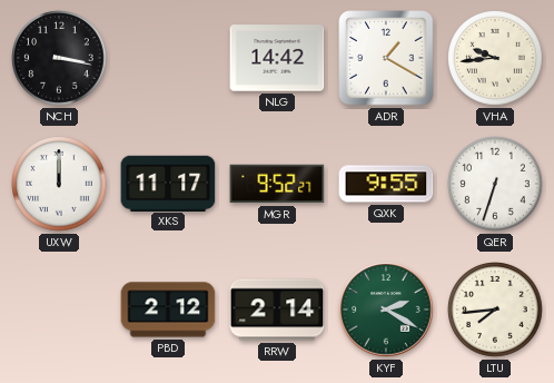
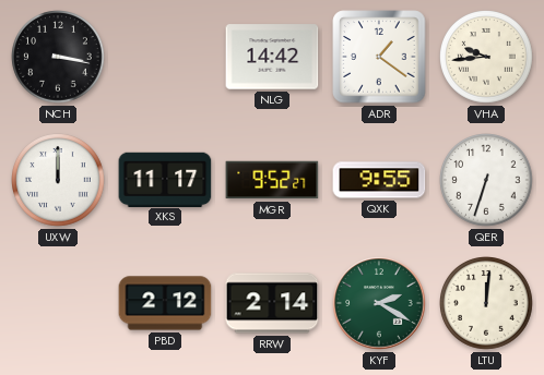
ADR: 1:20 -> 1:21 (379, 57)
LTU: 7:44 -> 12:01 (487, 304)
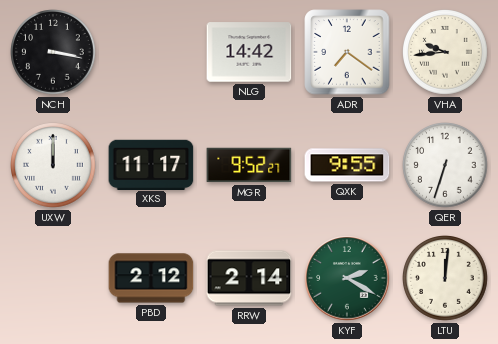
ADR: 1:21 -> 7:21 (347, 52)
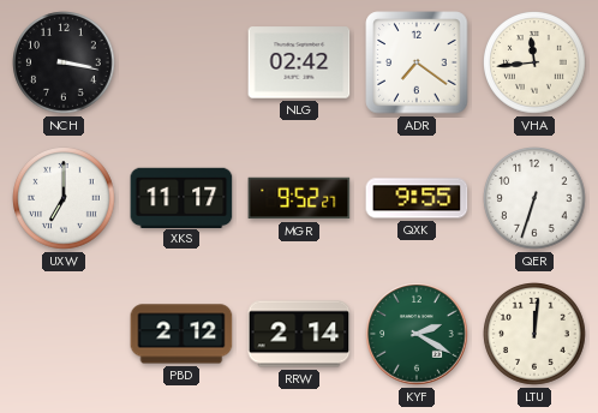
NLG: 14:42 -> 02:42 (299, 62)
VHA: 9:44 -> 11:44 (536, 64)
UXW: 12:00 -> 7:00 (65, 199)
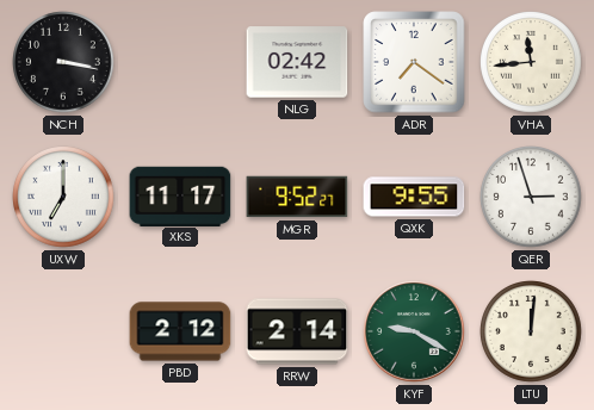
QER: 6:33 -> 2:57 (532, 198)
KYF: 2:20 -> 9:20 (414, 331)
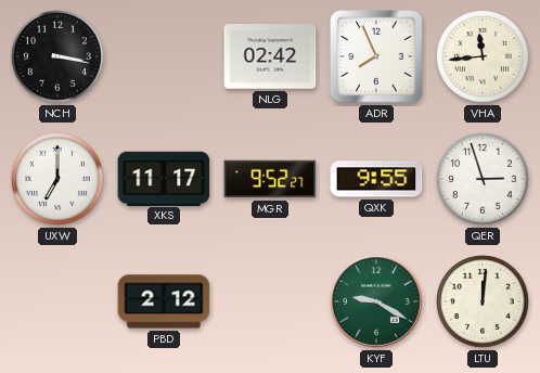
ADR: 7:21 -> 7:56 (376, 56)
RRW: 2:14 -> none (297, 331)
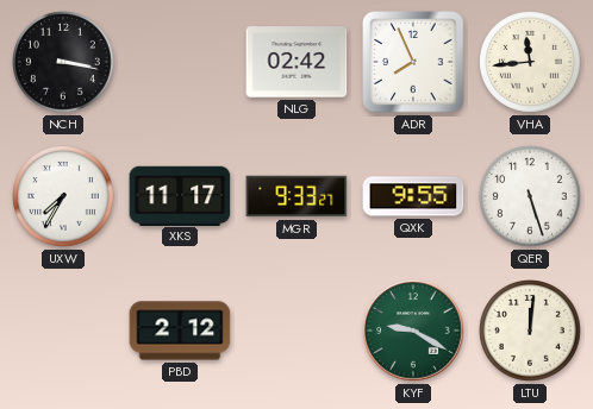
UXW: 7:00 -> 7:35 (64, 197)
MGR: 9:52 -> 9:33 (296, 196)
QER: 2:57 -> 5:27 (531, 197)
